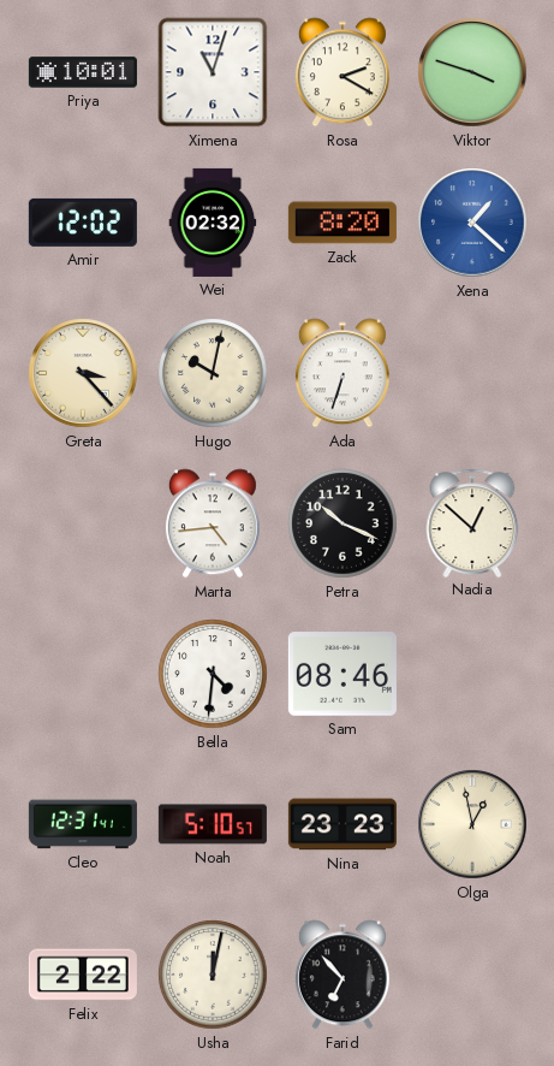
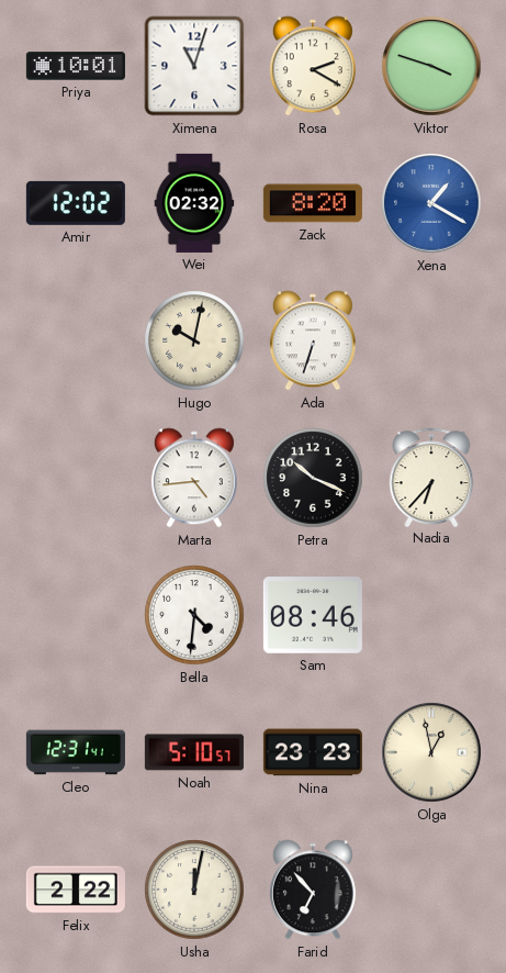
Xena: 1:22 -> 1:20 (431, 203)
Greta: 3:23 -> none (83, 373)
Nadia: 12:52 -> 6:37 (431, 477)
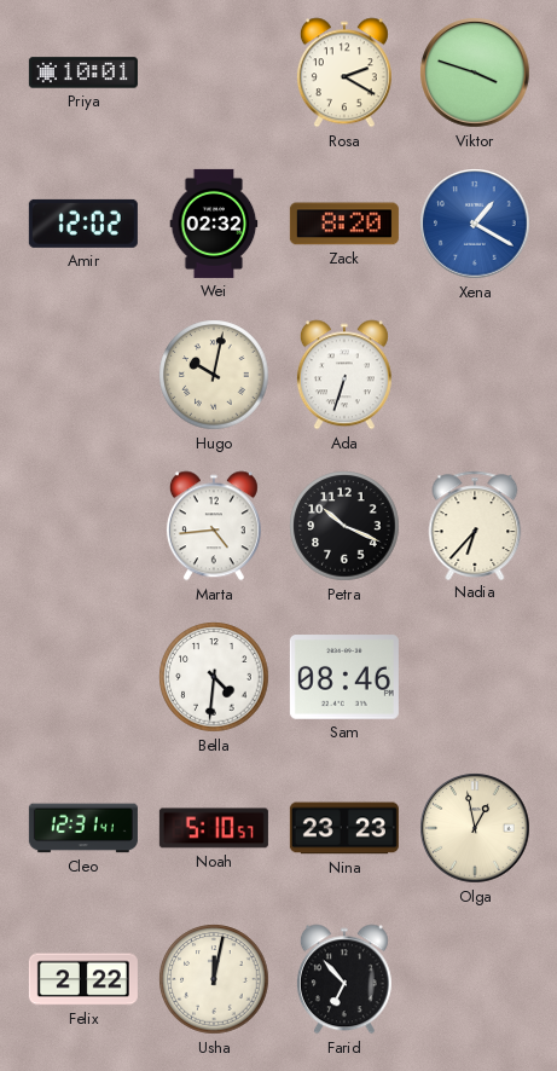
Ximena: 11:03 -> none (194, 66)
